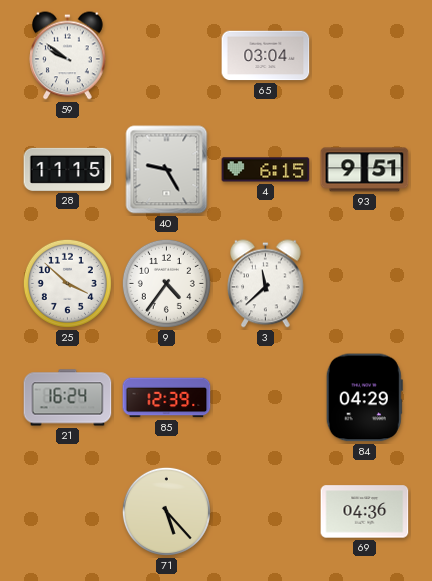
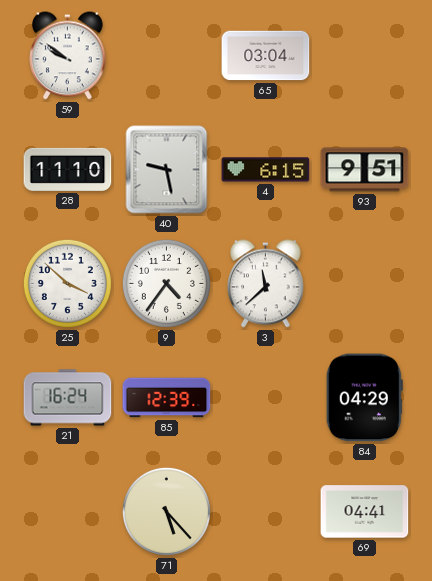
28: 11:15 -> 11:10 (68, 169)
40: 9:25 -> 9:28 (167, 170)
69: 04:36 -> 04:41 (365, 512)
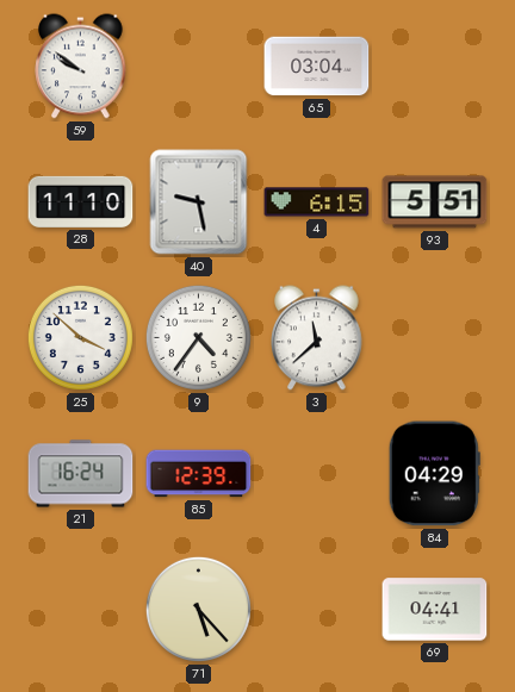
93: 9:51 -> 5:51 (435, 202)
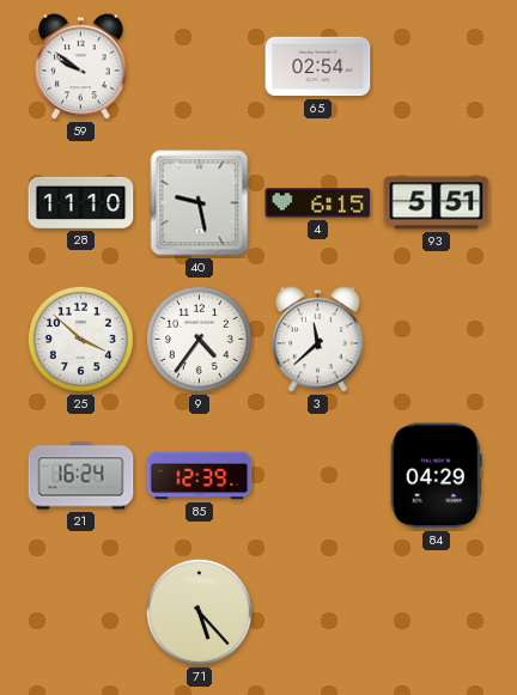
65: 03:04 -> 02:54 (318, 67)
69: 04:41 -> none (435, 610)
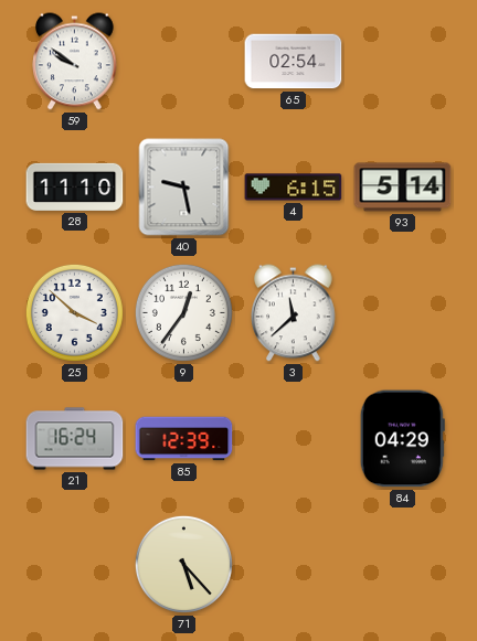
93: 5:51 -> 5:14 (403, 188)
9: 4:36 -> 12:36 (183, 312)
